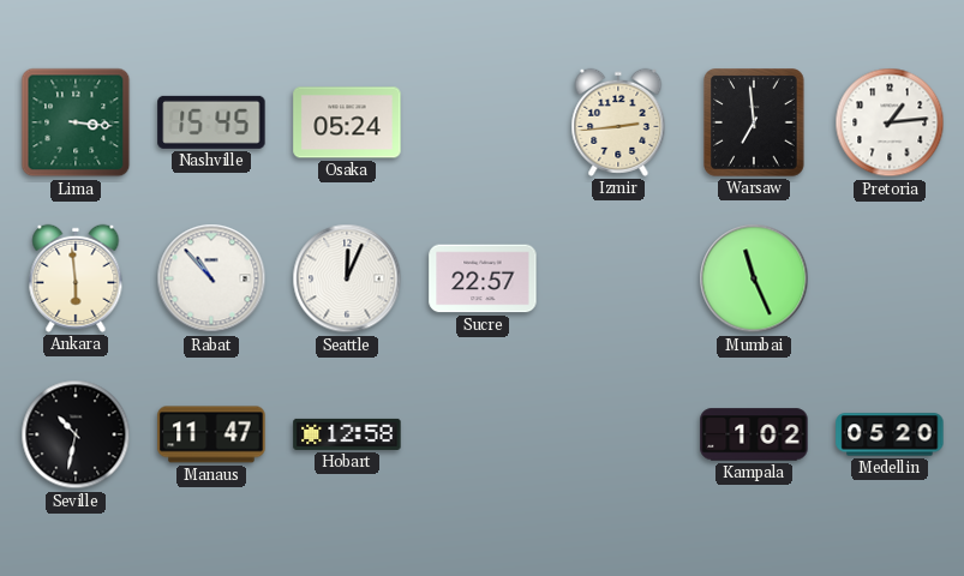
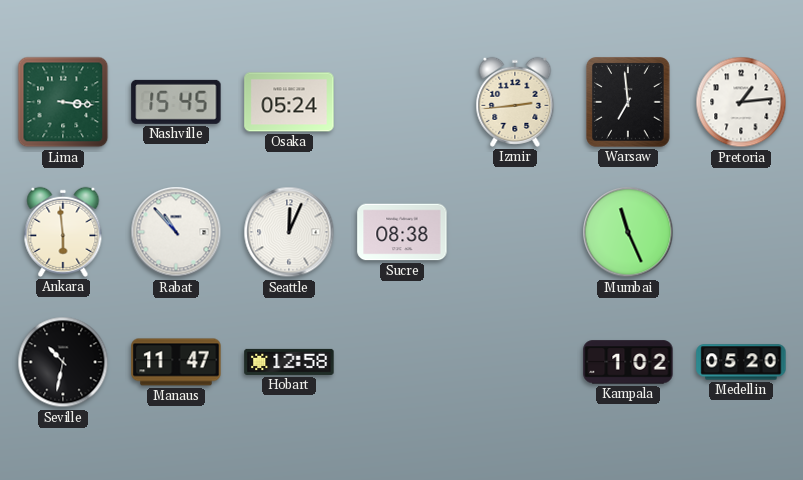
Sucre: 22:57 -> 08:38 (402, 232)
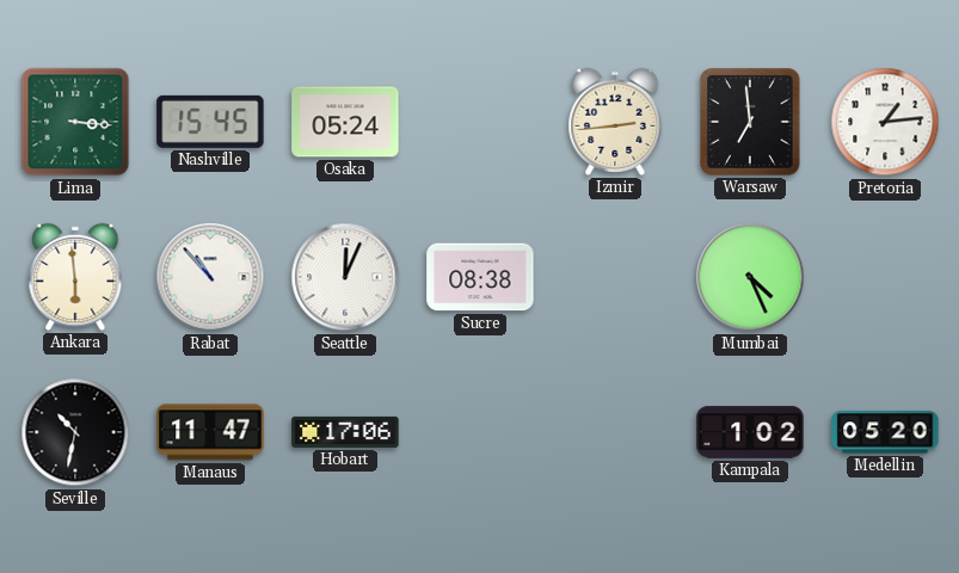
Mumbai: 11:26 -> 4:26 (750, 277)
Hobart: 12:58 -> 17:06 (345, 432)
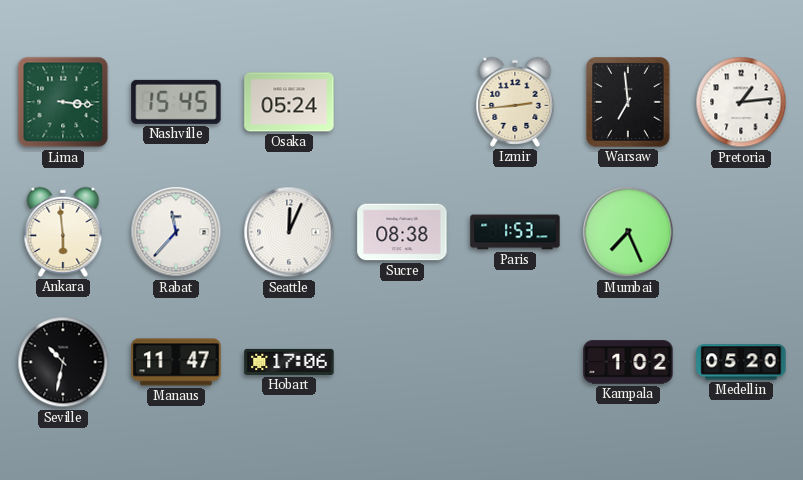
Rabat: 10:53 -> 11:37 (176, 232)
Paris: none -> 1:53 (515, 232)
Mumbai: 4:26 -> 7:26 (628, 232)
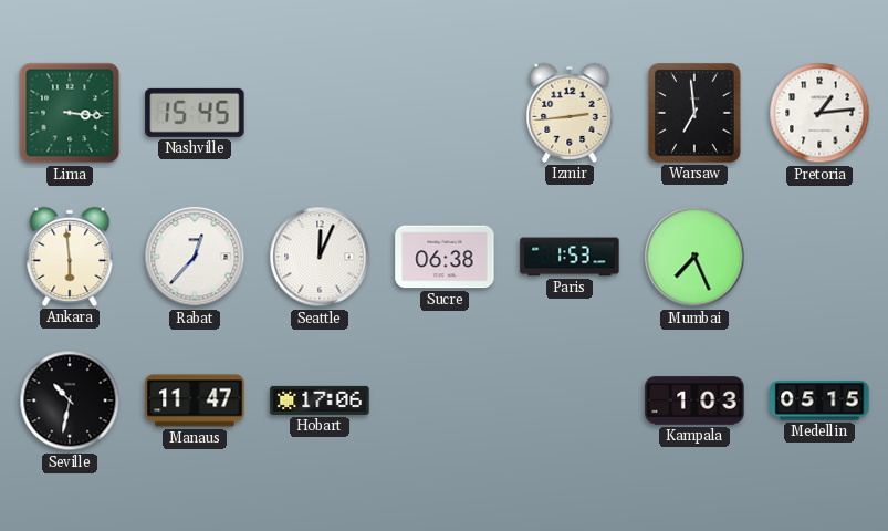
Osaka: 05:24 -> none (289, 102)
Rabat: 11:37 -> 12:37 (195, 257)
Sucre: 08:38 -> 06:38 (445, 257)
Kampala: 1:02 -> 1:03 (694, 400)
Medellin: 05:20 -> 05:15 (819, 400)
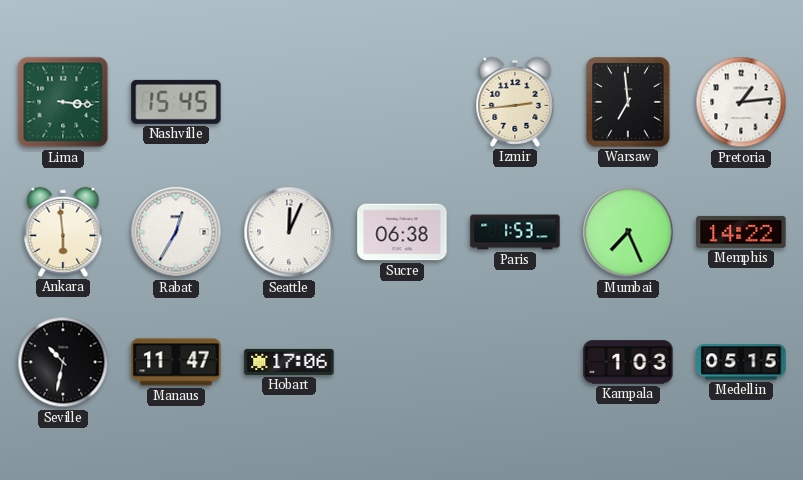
Rabat: 12:37 -> 12:35 (176, 232)
Memphis: none -> 14:22 (741, 232)
